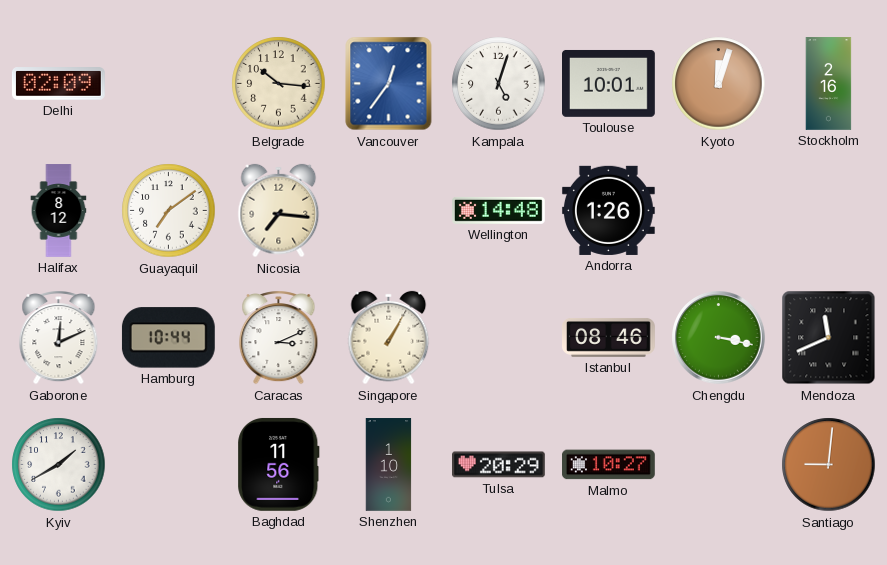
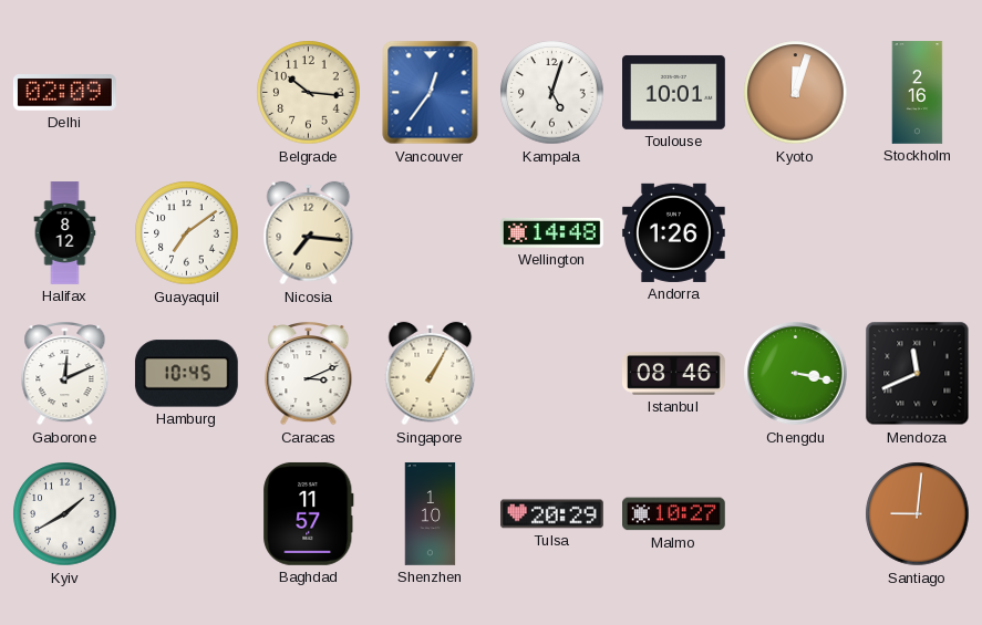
Hamburg: 10:44 -> 10:45 (186, 374)
Baghdad: 11:56 -> 11:57 (309, 513)
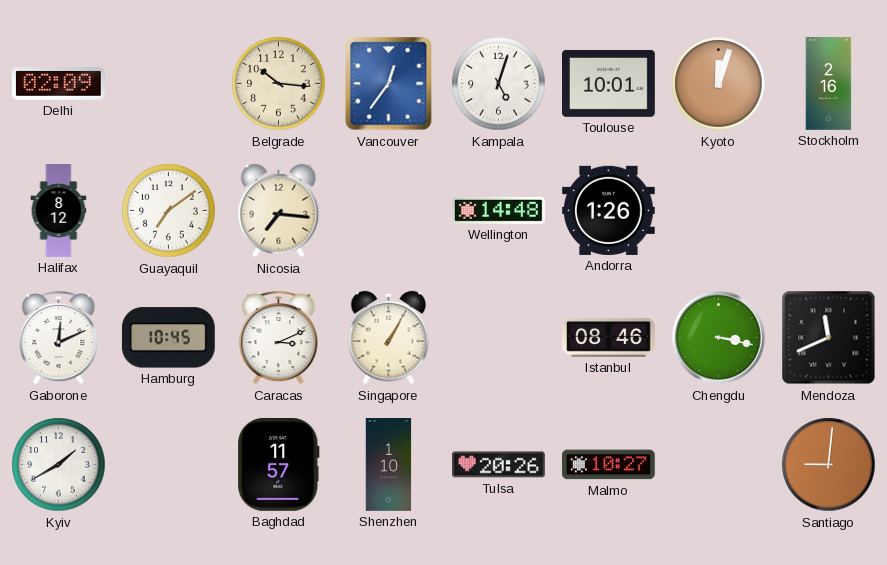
Tulsa: 20:29 -> 20:26 (499, 465)
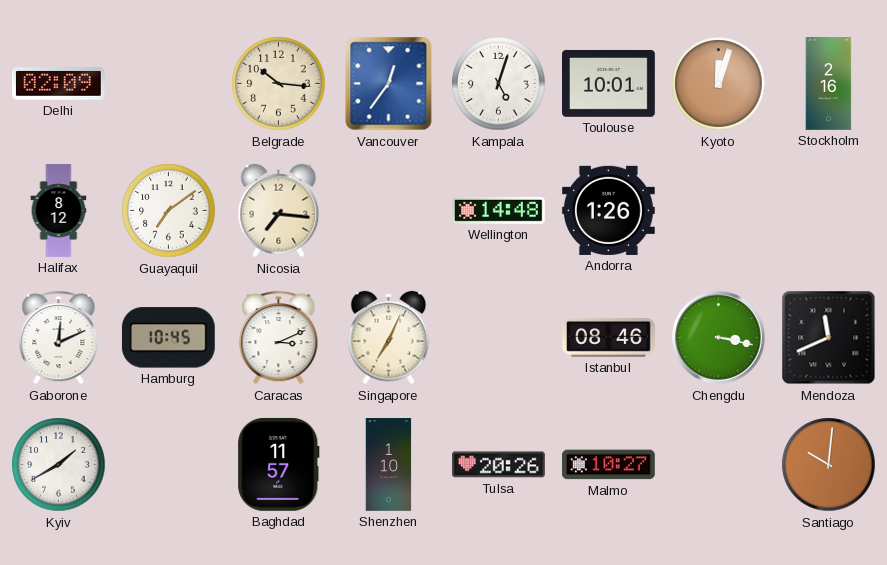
Singapore: 1:05 -> 7:04 (389, 338)
Santiago: 9:01 -> 10:01 (829, 465)
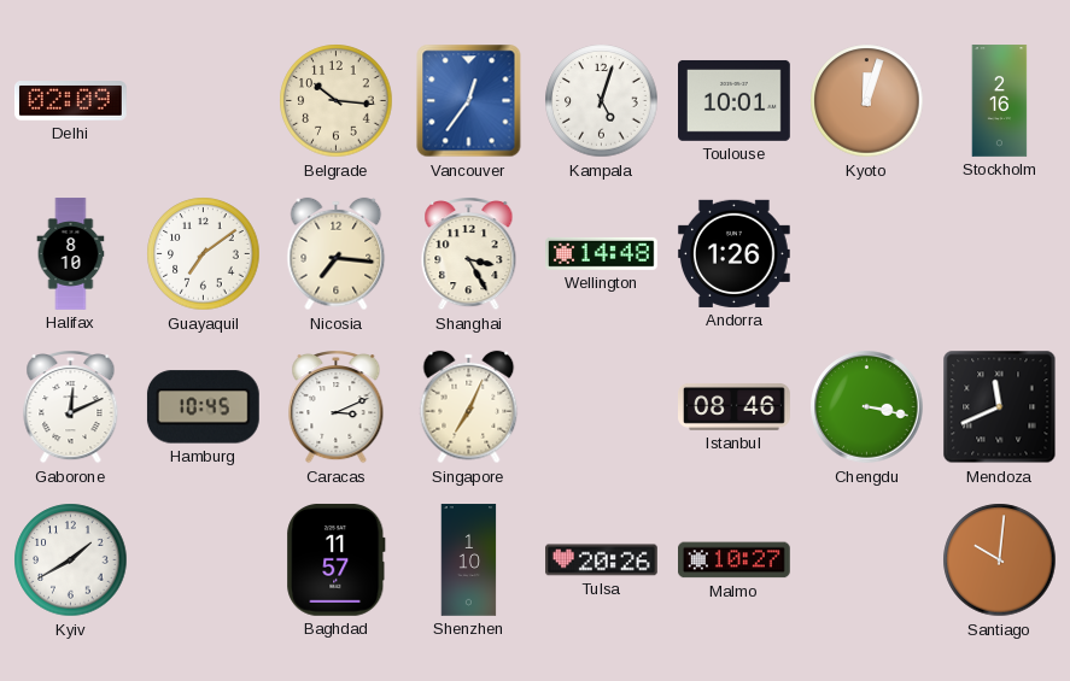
Halifax: 8:12 -> 8:10 (71, 254)
Shanghai: none -> 3:25 (469, 254)
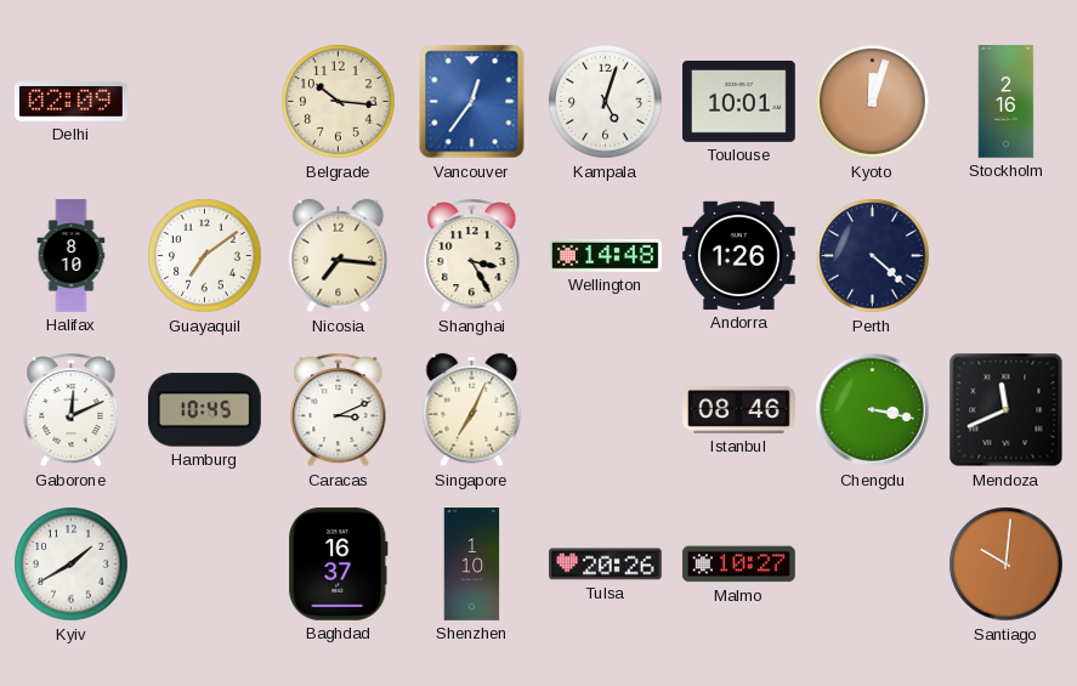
Perth: none -> 4:22 (873, 256)
Baghdad: 11:57 -> 16:37 (339, 563)
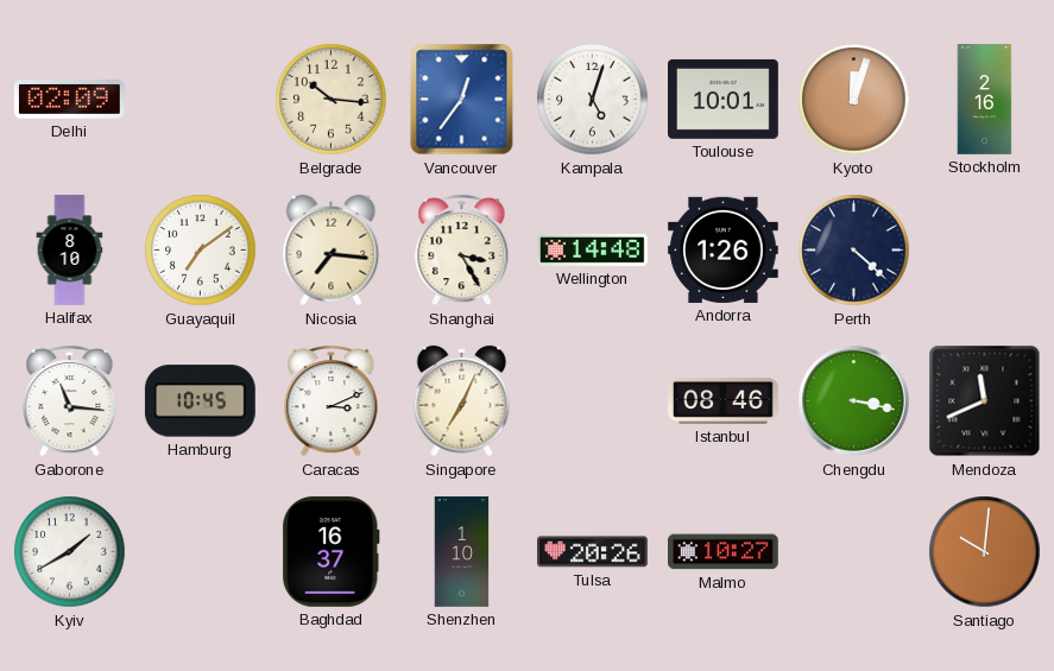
Gaborone: 12:11 -> 11:16 (70, 401)
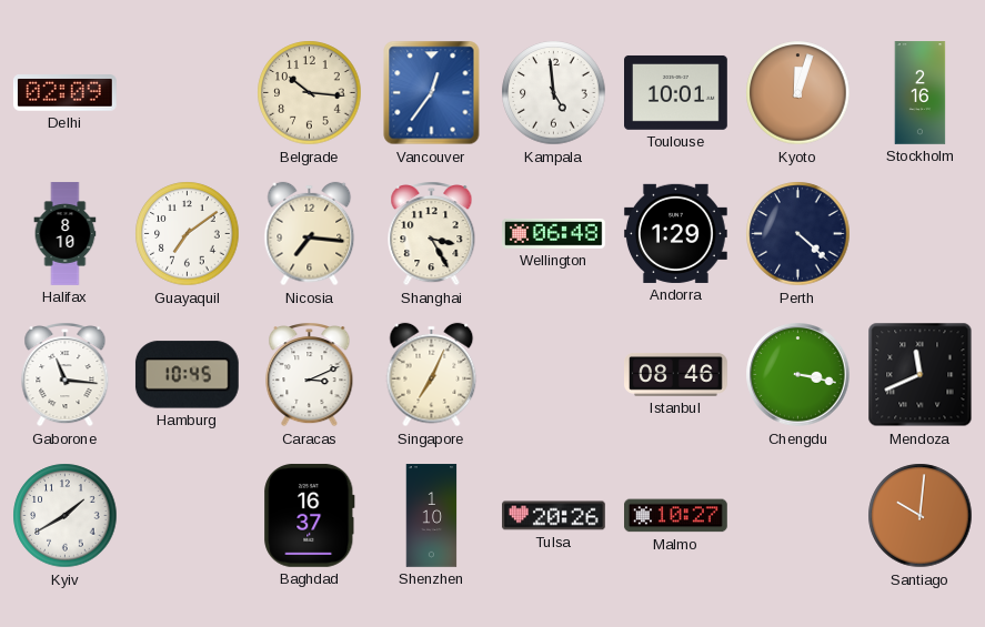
Kampala: 5:03 -> 4:59 (554, 93)
Wellington: 14:48 -> 06:48 (554, 233)
Andorra: 1:26 -> 1:29 (676, 233)
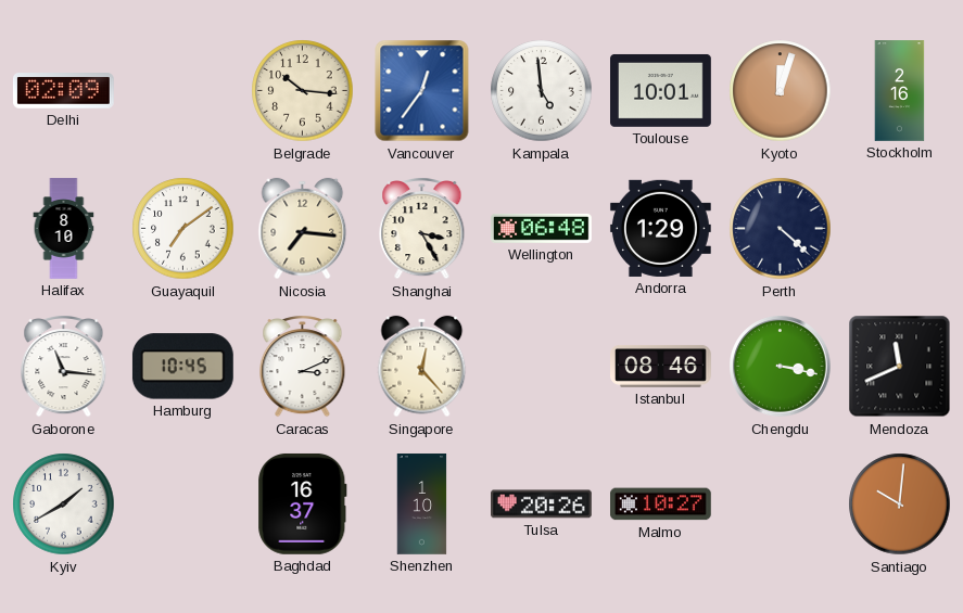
Singapore: 7:04 -> 12:23 (422, 367)
